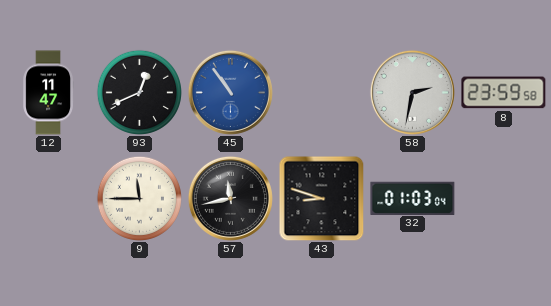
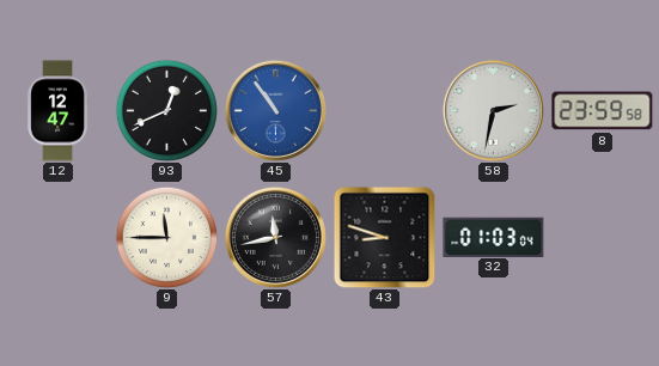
12: 11:47 -> 12:47 (57, 111)
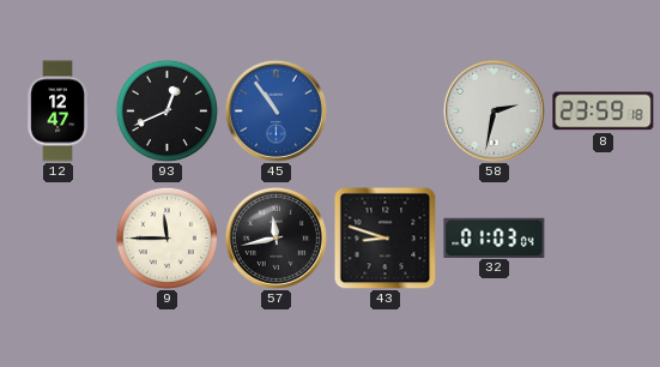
8: 23:59:58 -> 23:59:18 (604, 112)
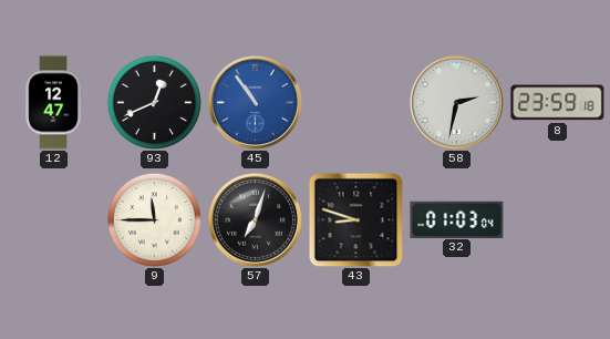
57: 11:43 -> 7:03 (255, 219)
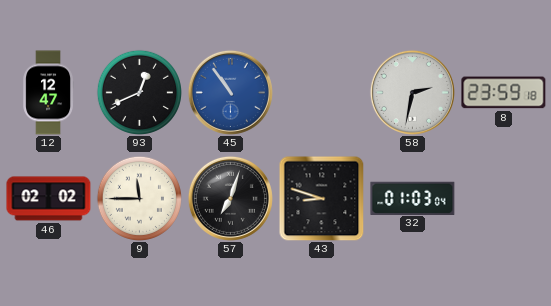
46: none -> 02:02 (49, 199)
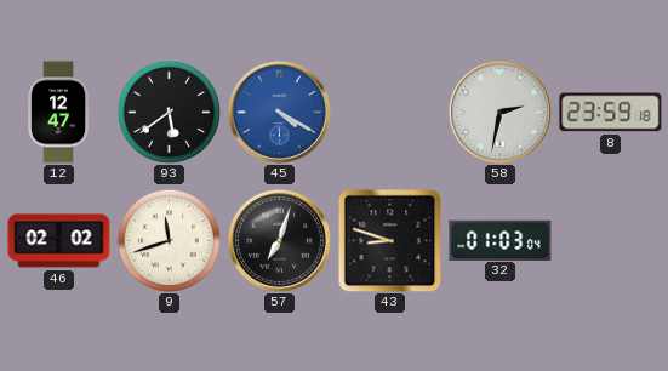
93: 12:41 -> 5:39 (169, 112)
45: 10:54 -> 4:20 (279, 112)
9: 11:45 -> 11:42 (169, 240)
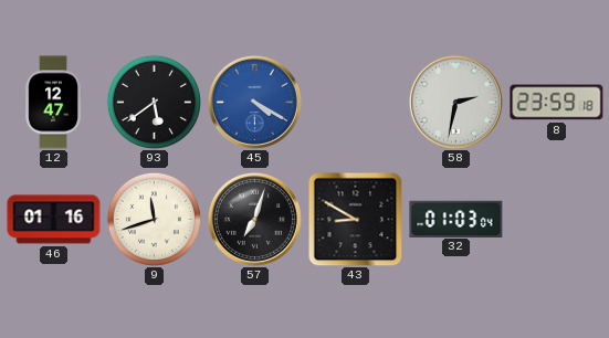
46: 02:02 -> 01:16 (54, 220)
43: 8:48 -> 8:50 (355, 219)
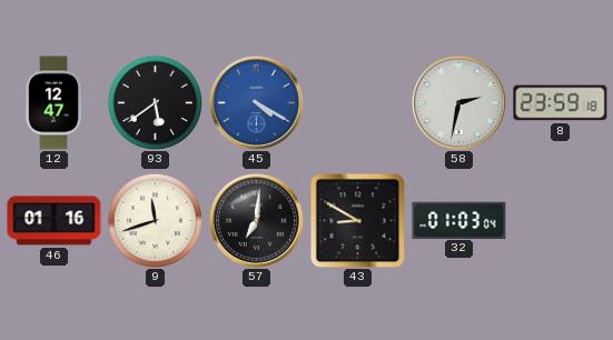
57: 7:03 -> 7:01 (256, 220)
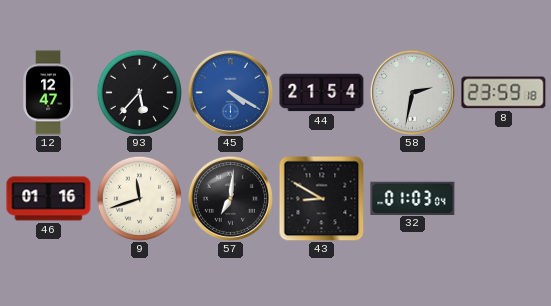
93: 5:39 -> 5:37 (139, 92)
44: none -> 21:54 (322, 93)
